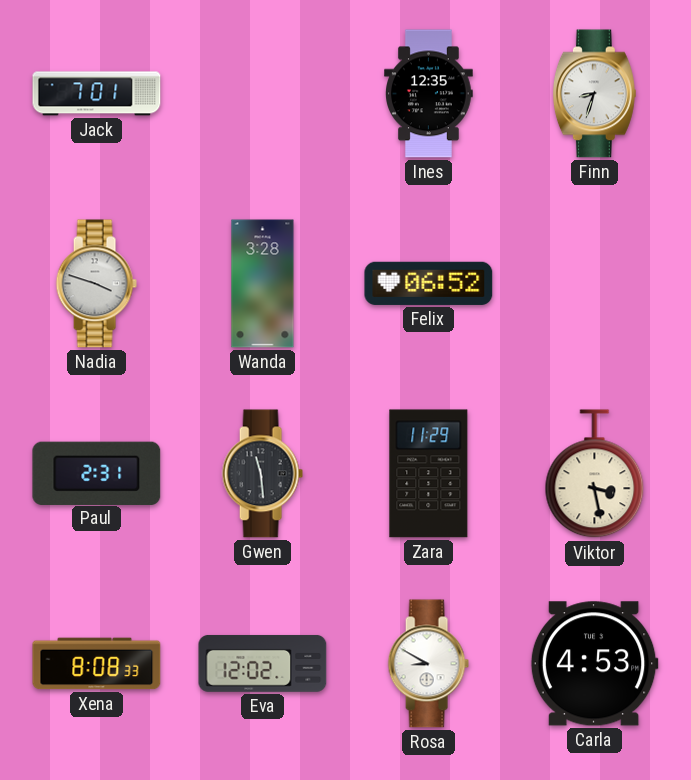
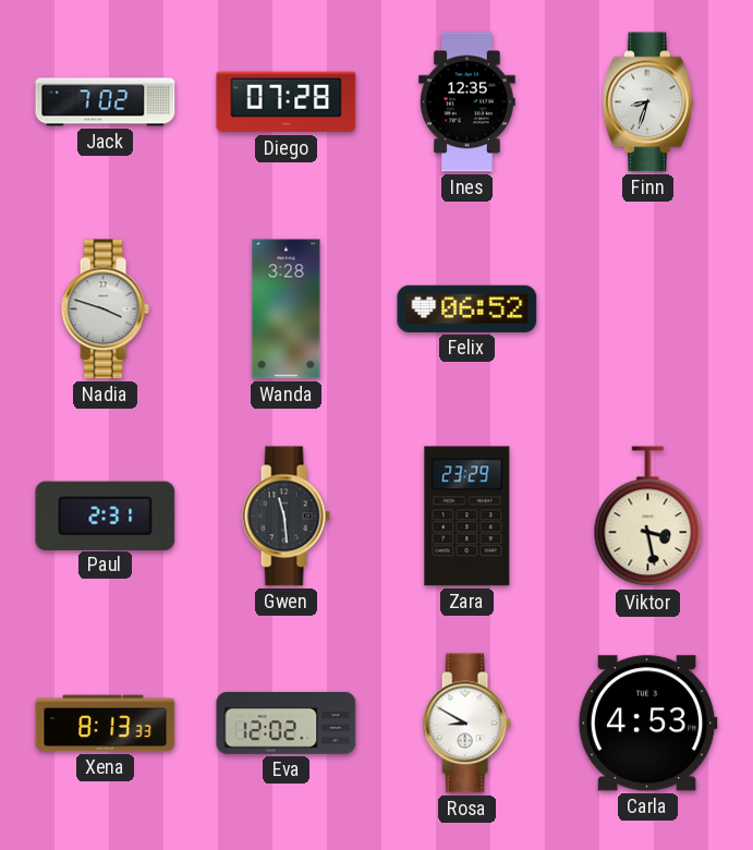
Jack: 7:01 -> 7:02 (106, 102)
Diego: none -> 07:28 (287, 102)
Zara: 11:29 -> 23:29 (467, 517)
Xena: 8:08 -> 8:13 (106, 724)
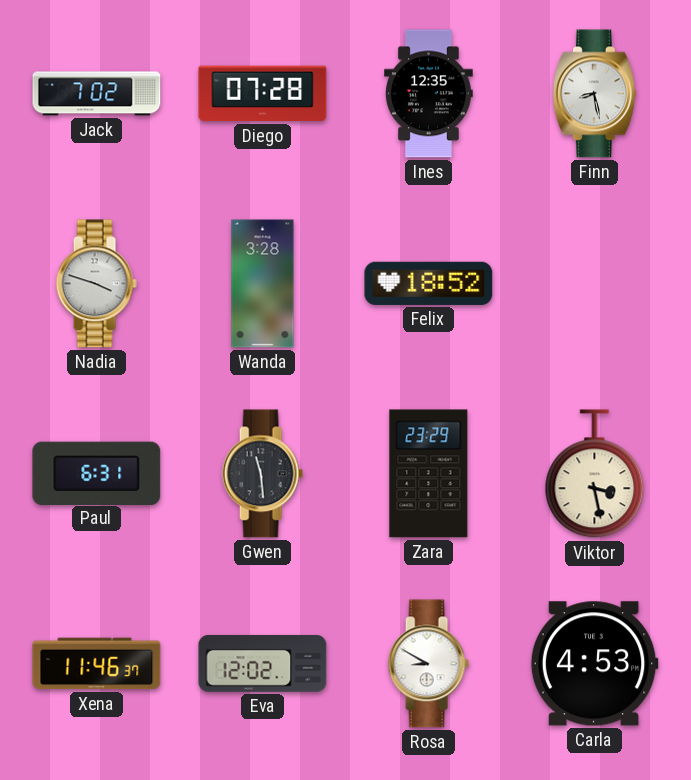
Finn: 8:33 -> 8:28 (594, 94)
Felix: 06:52 -> 18:52 (429, 283)
Paul: 2:31 -> 6:31 (97, 473)
Xena: 8:13 -> 11:46 (97, 664)
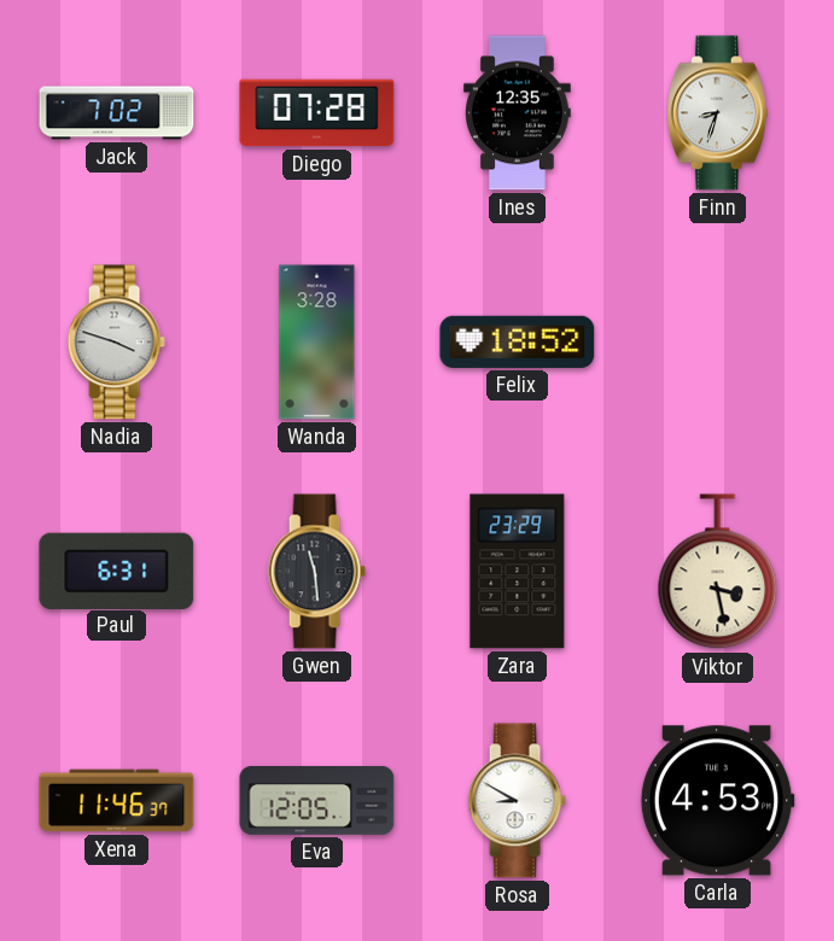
Finn: 8:28 -> 8:33 (717, 113)
Eva: 12:02 -> 12:05 (317, 800)
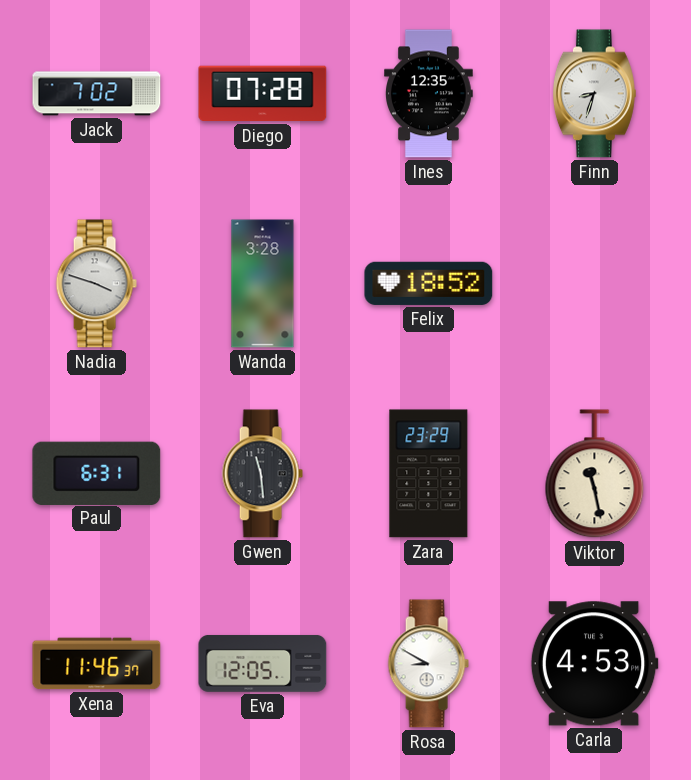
Viktor: 3:28 -> 11:28 (595, 474)
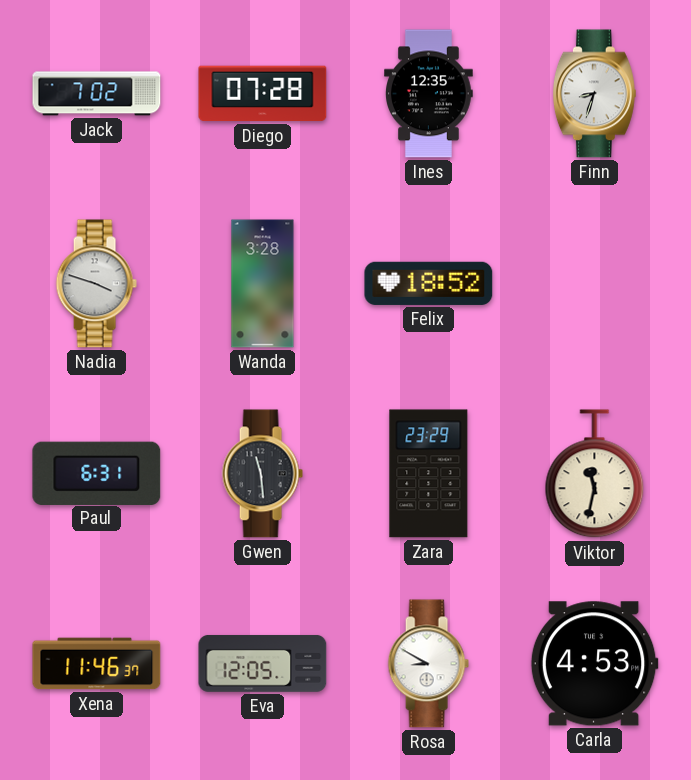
Viktor: 11:28 -> 11:32 (595, 474)
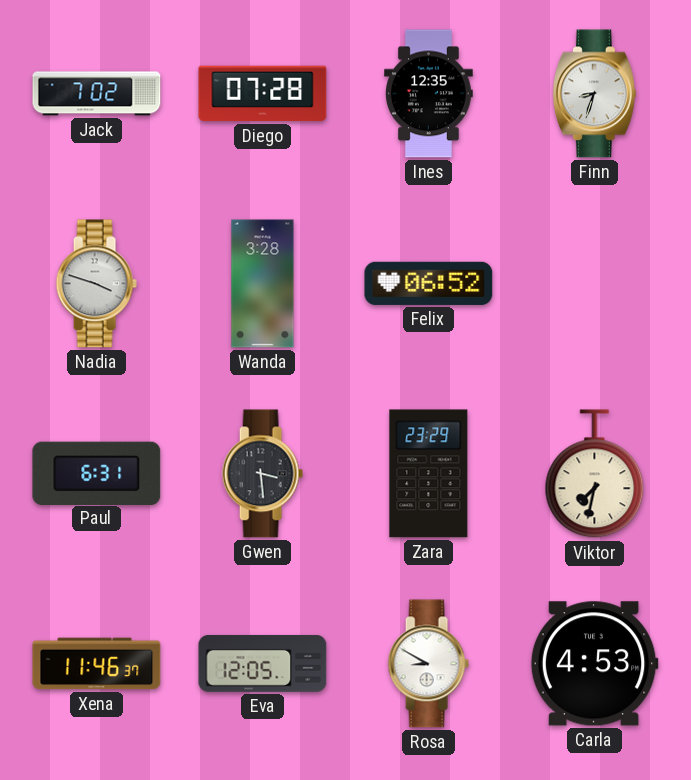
Felix: 18:52 -> 06:52 (429, 283)
Gwen: 11:29 -> 3:29 (262, 474)
Viktor: 11:32 -> 7:32 (595, 474)
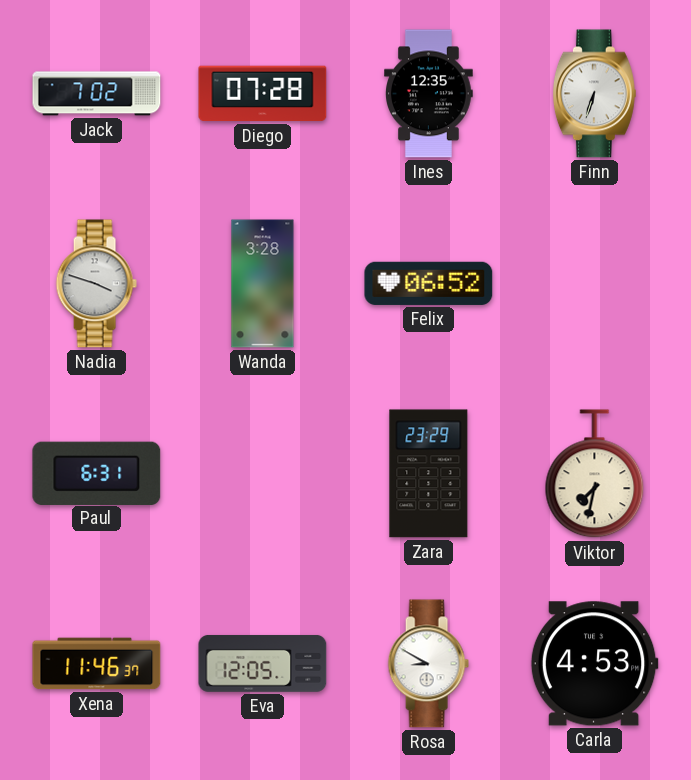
Finn: 8:33 -> 6:33 (594, 94)
Gwen: 3:29 -> none (262, 474)
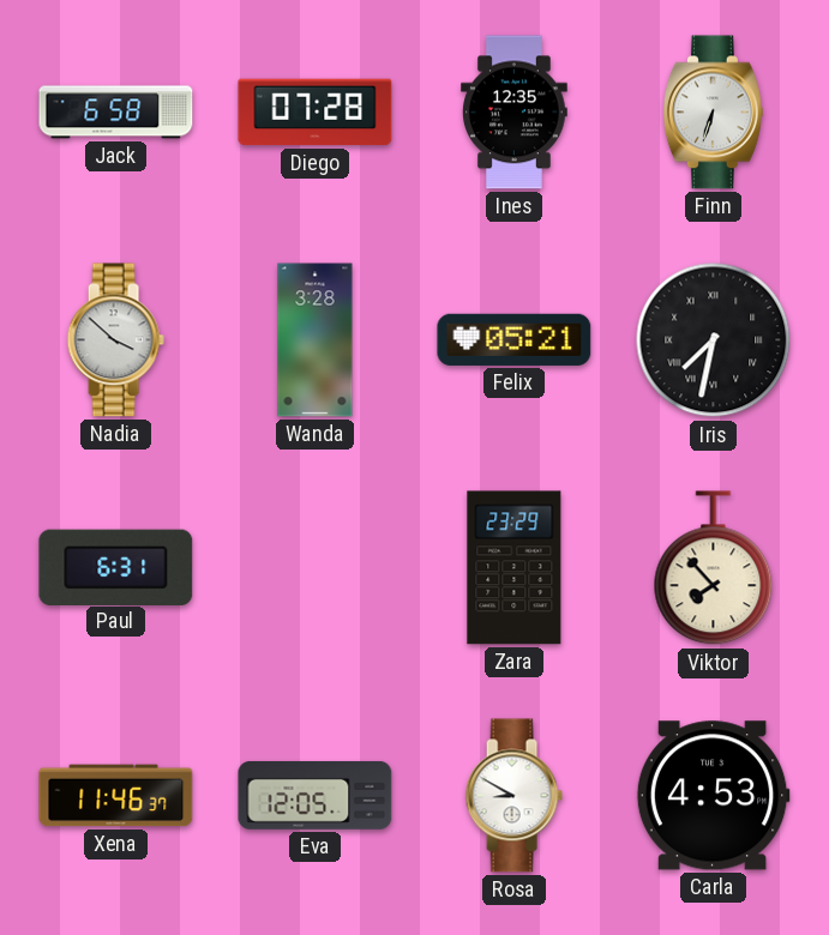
Jack: 7:02 -> 6:58 (116, 113)
Nadia: 3:48 -> 3:52 (115, 340)
Felix: 06:52 -> 05:21 (515, 339)
Iris: none -> 7:32 (714, 340)
Viktor: 7:32 -> 7:53 (714, 568)
